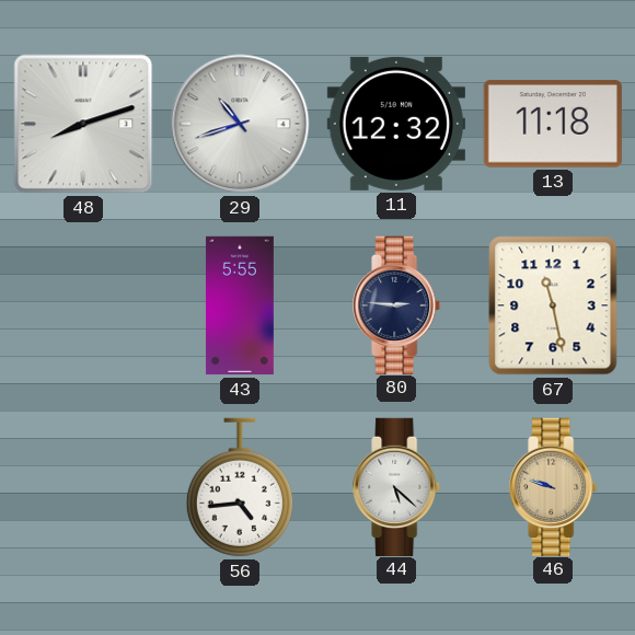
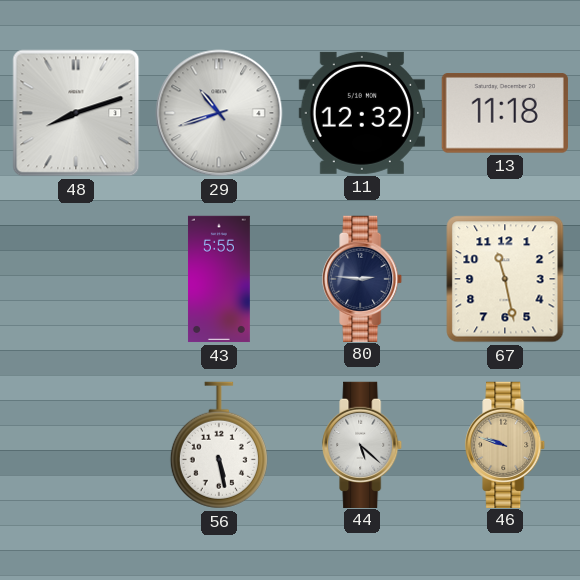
56: 4:44 -> 5:28 (219, 445)
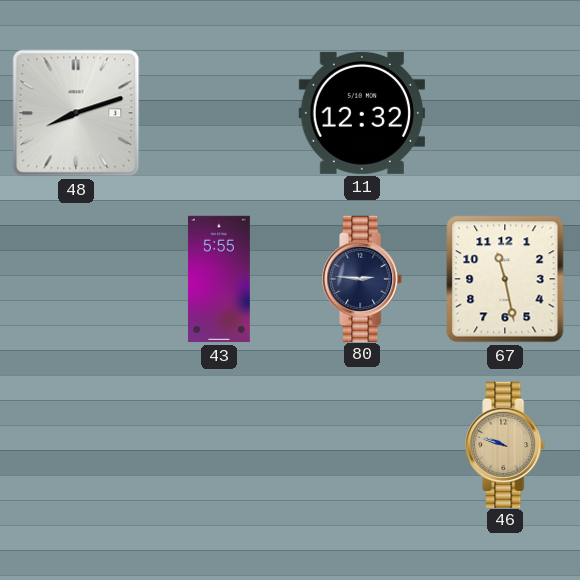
29: 10:42 -> none (219, 113)
13: 11:18 -> none (505, 114)
56: 5:28 -> none (219, 445)
44: 5:22 -> none (363, 444)
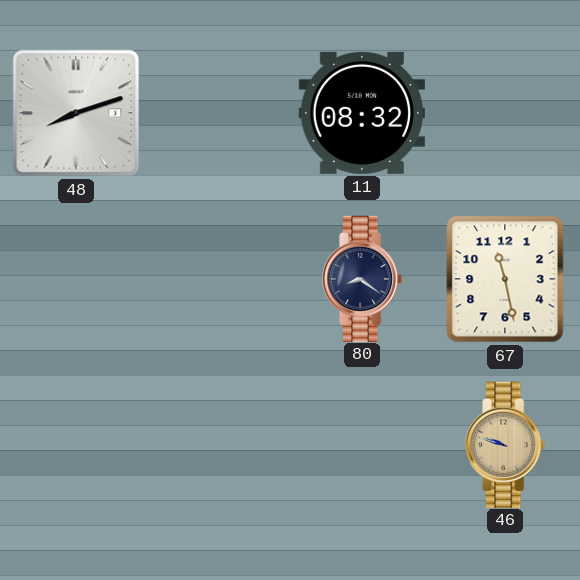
11: 12:32 -> 08:32 (361, 113)
43: 5:55 -> none (219, 279)
80: 2:46 -> 8:21 (363, 278)
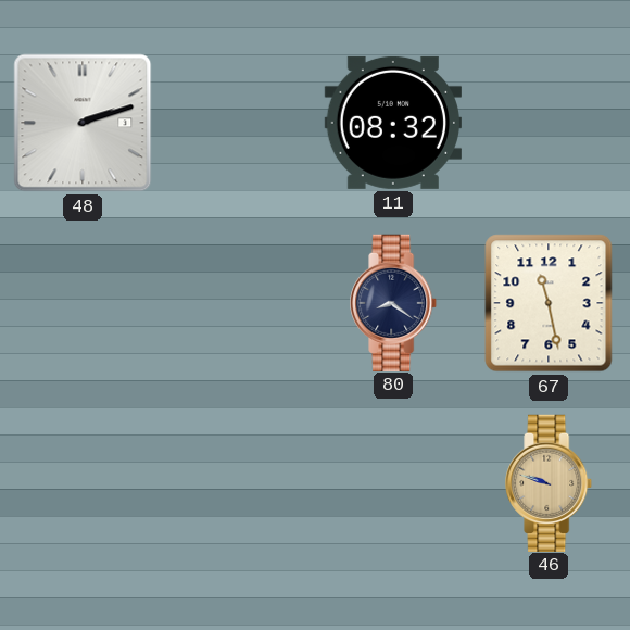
48: 8:12 -> 2:12 (83, 123)
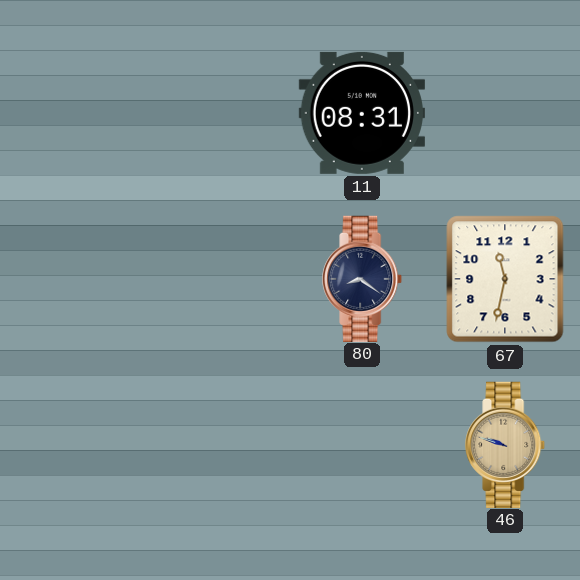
48: 2:12 -> none (83, 123)
11: 08:32 -> 08:31 (361, 113)
67: 11:28 -> 11:32 (505, 279)
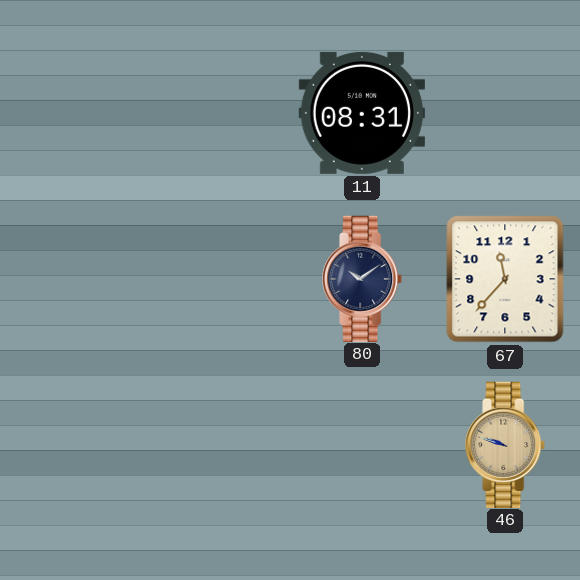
80: 8:21 -> 10:09 (363, 278)
67: 11:32 -> 11:37 (505, 279)
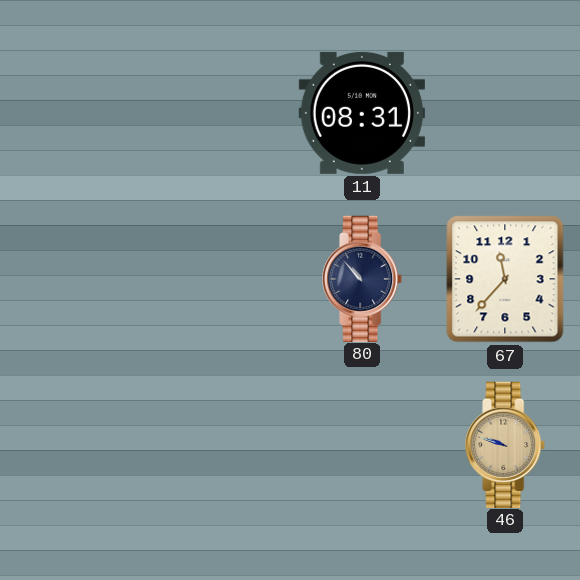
80: 10:09 -> 10:53 (363, 278)
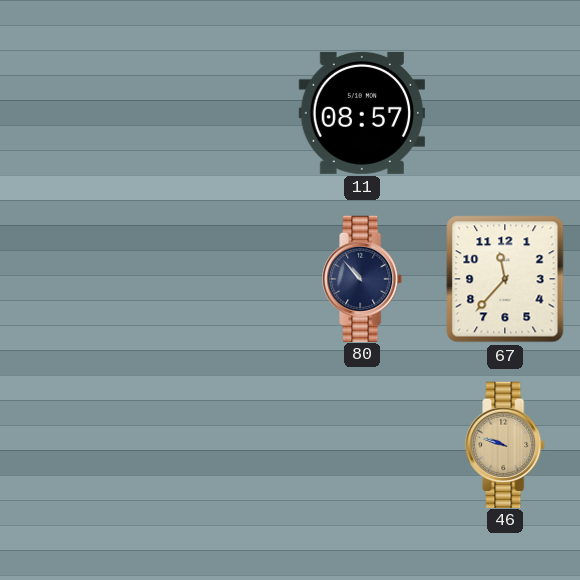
11: 08:31 -> 08:57 (361, 113)
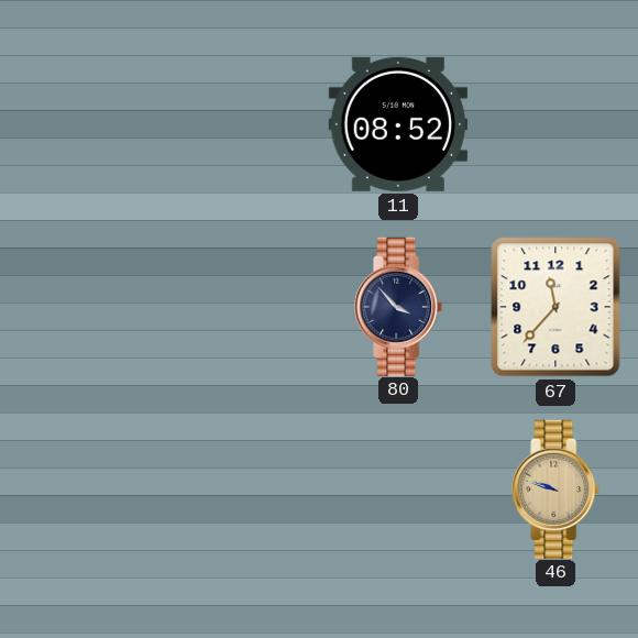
11: 08:57 -> 08:52 (397, 124)
80: 10:53 -> 3:53 (399, 306)
